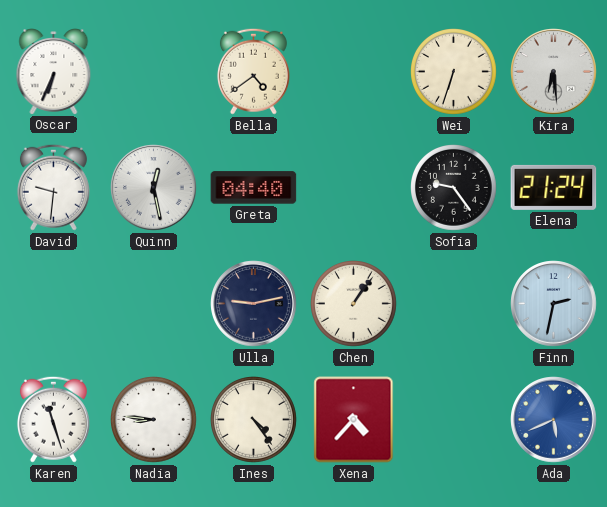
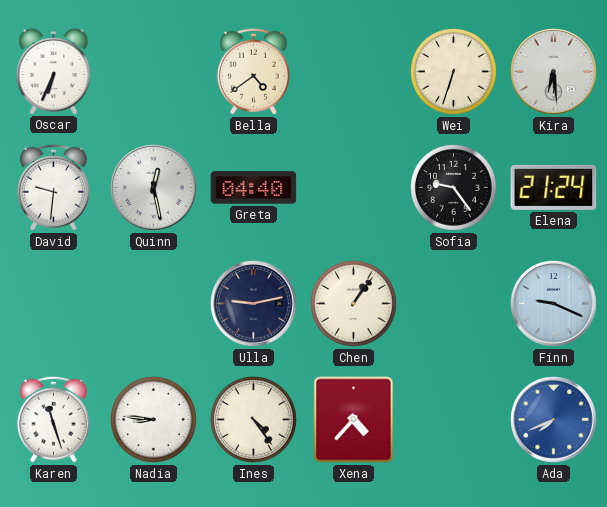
Finn: 2:32 -> 9:19 (554, 304)
Ada: 5:41 -> 7:41 (554, 420)
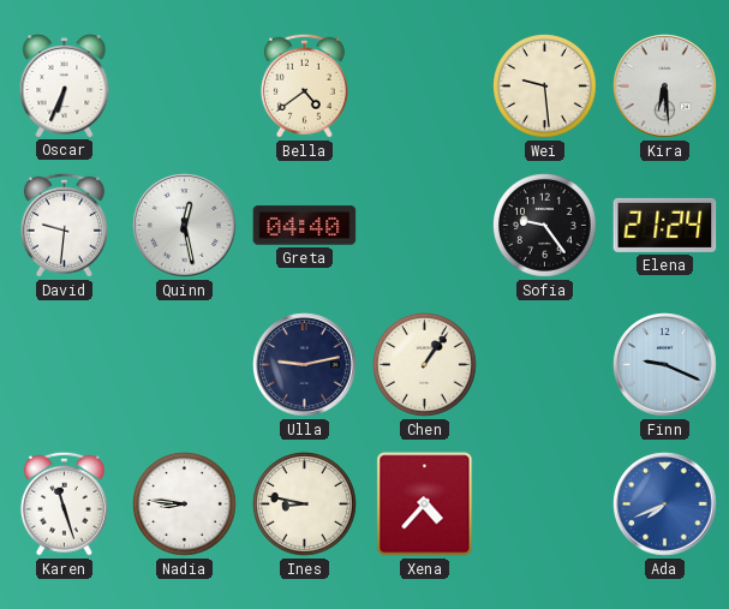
Wei: 6:33 -> 9:29 (545, 86)
Ines: 4:24 -> 8:47 (305, 504)
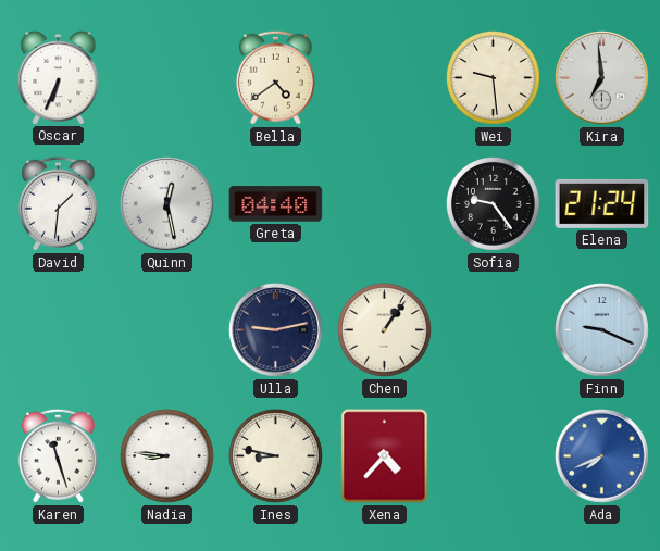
Kira: 6:29 -> 6:59 (602, 78)
David: 9:31 -> 1:31 (58, 203)
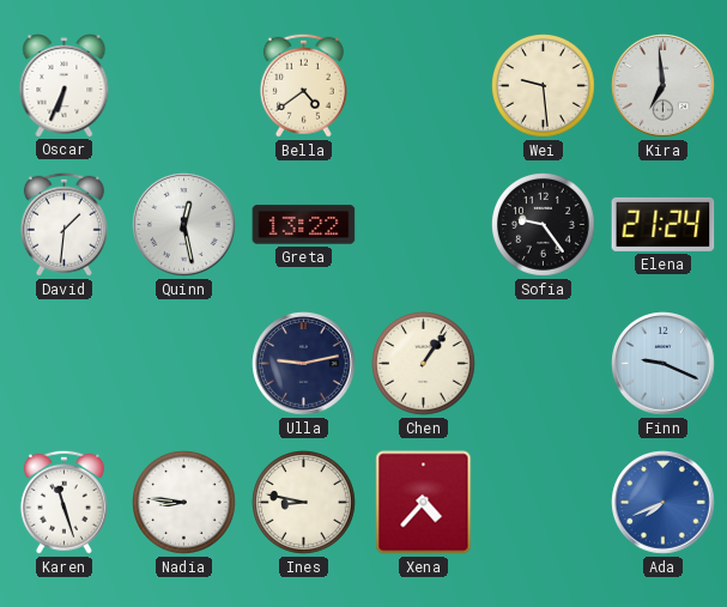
Greta: 04:40 -> 13:22 (304, 225)
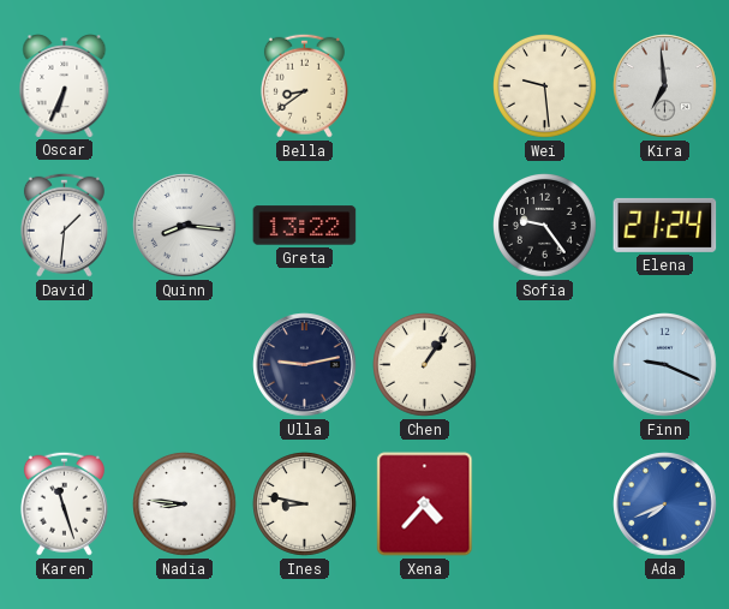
Bella: 4:39 -> 8:39 (304, 85)
Quinn: 12:28 -> 8:16 (185, 226)
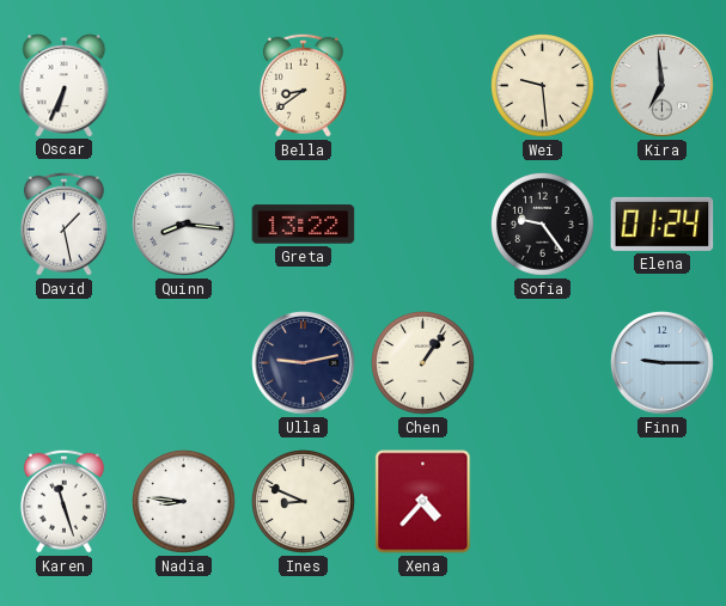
David: 1:31 -> 1:28 (63, 224)
Elena: 21:24 -> 01:24 (663, 224)
Finn: 9:19 -> 9:15 (663, 363)
Ines: 8:47 -> 8:49 (304, 502)
Ada: 7:41 -> none (665, 504)
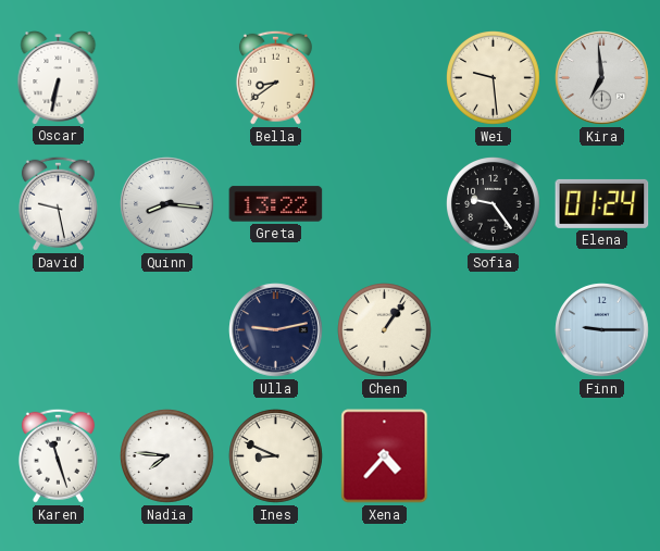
Oscar: 6:34 -> 6:32 (59, 78)
David: 1:28 -> 9:28 (58, 203)
Nadia: 8:46 -> 7:46 (167, 456)
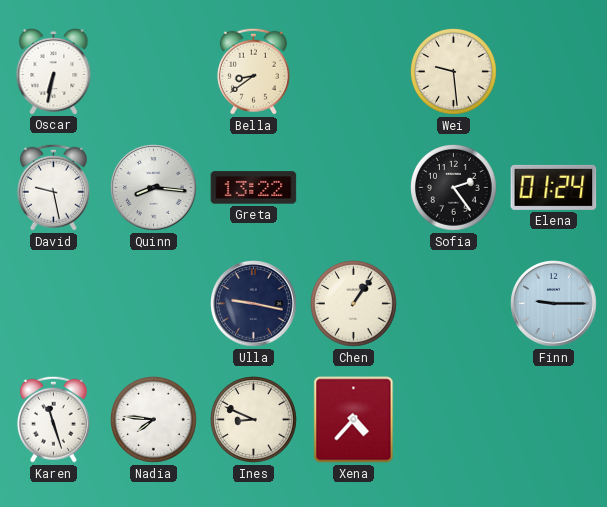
Kira: 6:59 -> none (602, 78)
Sofia: 9:24 -> 2:24 (454, 188)
Ulla: 9:13 -> 9:17 (254, 304)
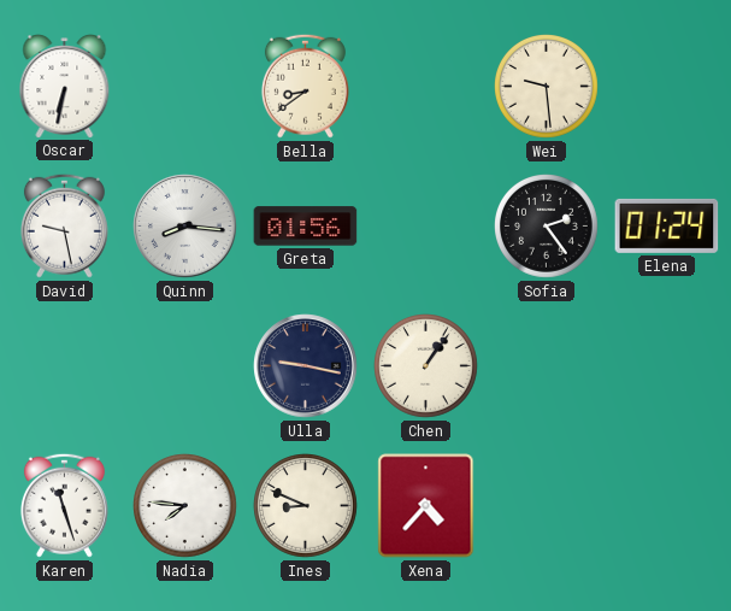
Greta: 13:22 -> 01:56 (306, 227)
Finn: 9:15 -> none (554, 304)
